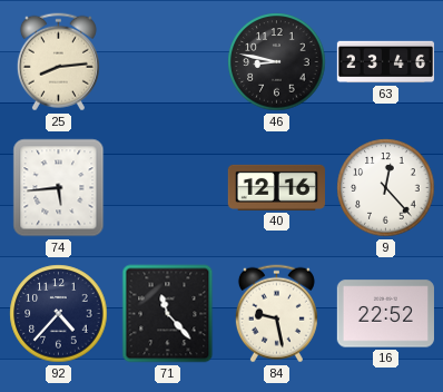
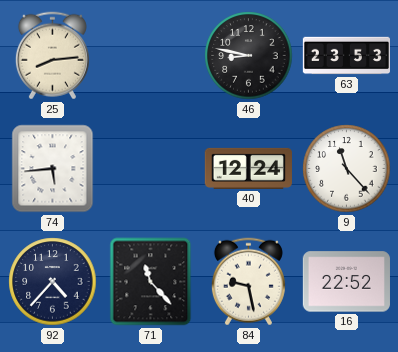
63: 23:46 -> 23:53 (346, 56)
40: 12:16 -> 12:24 (248, 168)
9: 12:23 -> 11:23 (347, 169)
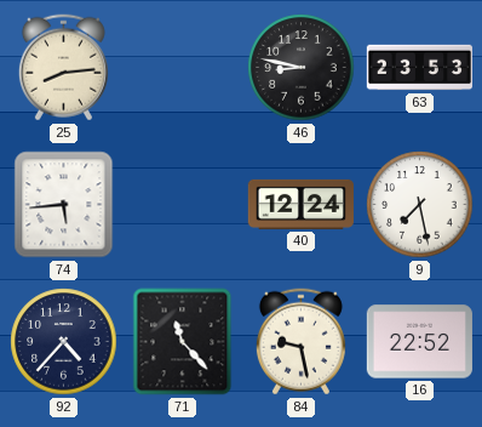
9: 11:23 -> 7:28 (420, 205)
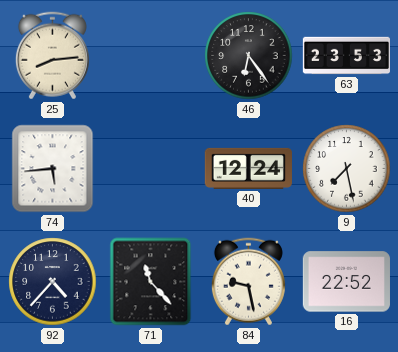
46: 8:47 -> 6:24 (249, 56)
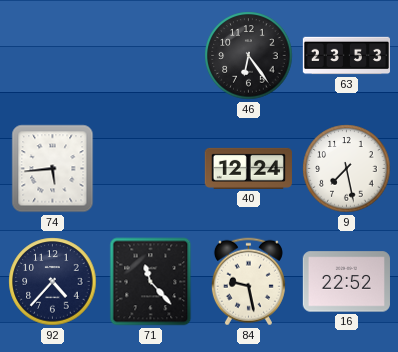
25: 8:14 -> none (52, 56)
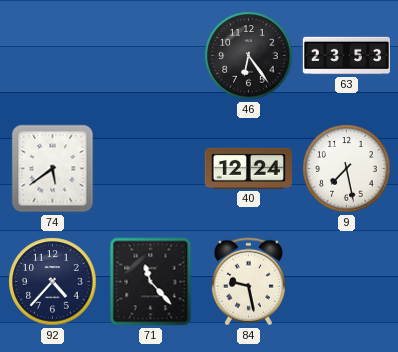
74: 5:44 -> 5:39 (53, 169)
16: 22:52 -> none (346, 282)
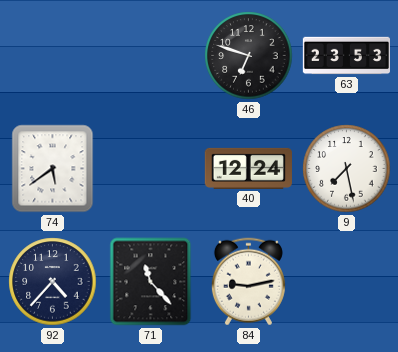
46: 6:24 -> 6:48 (249, 56)
84: 9:28 -> 9:13 (248, 282)
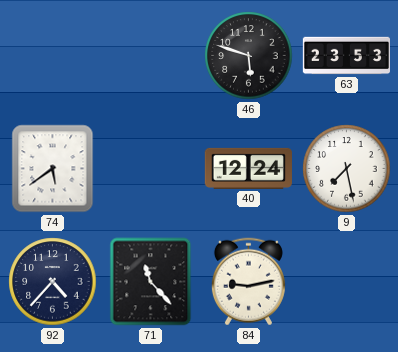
46: 6:48 -> 5:48 (249, 56)
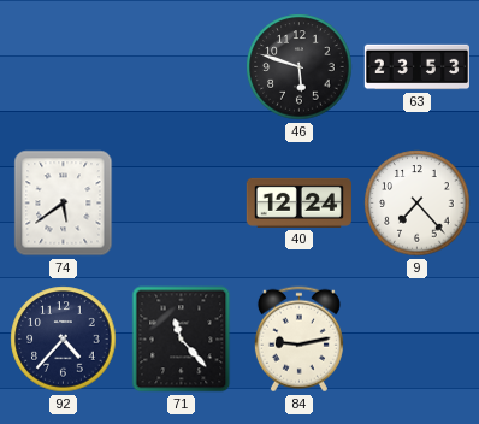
9: 7:28 -> 7:23 (418, 204)
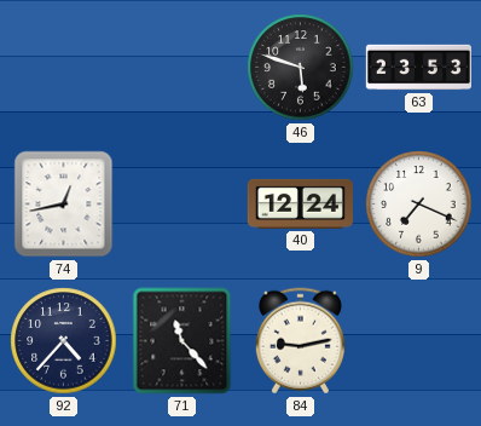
74: 5:39 -> 12:43 (64, 205)
9: 7:23 -> 7:19 (419, 205)
